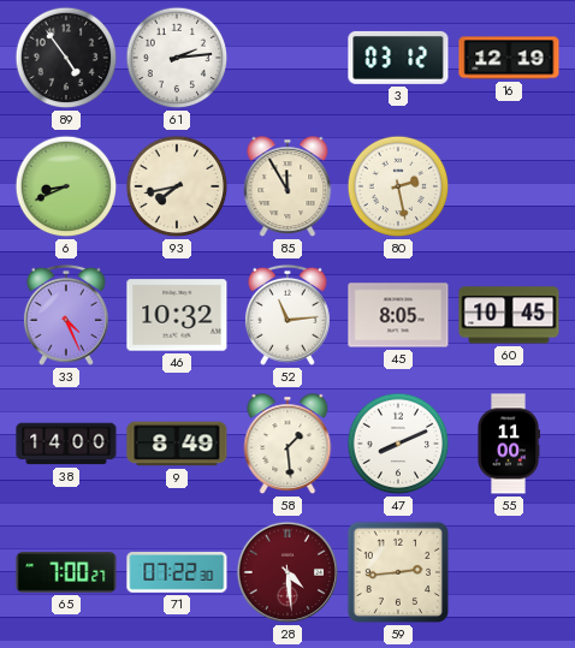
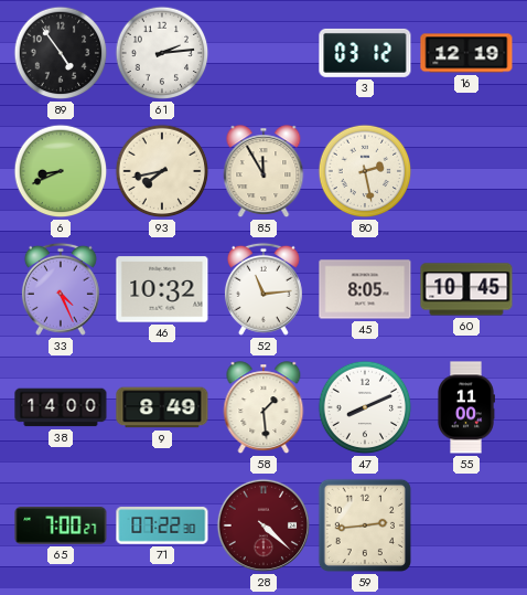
28: 4:29 -> 4:22 (263, 525)
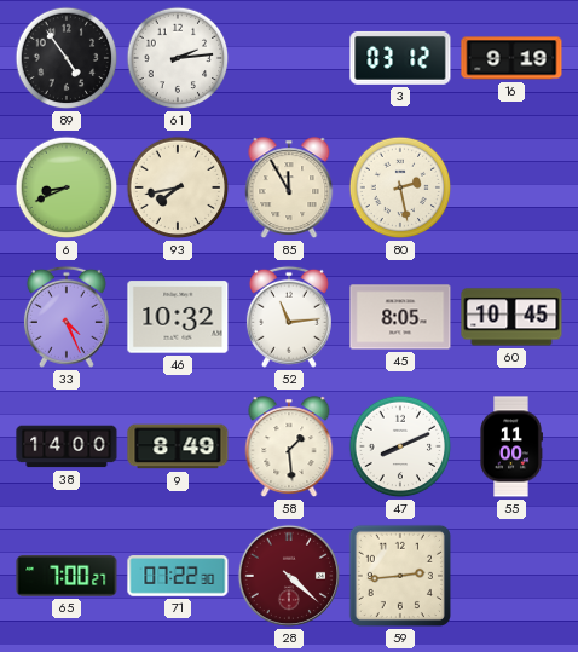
16: 12:19 -> 9:19 (511, 58)
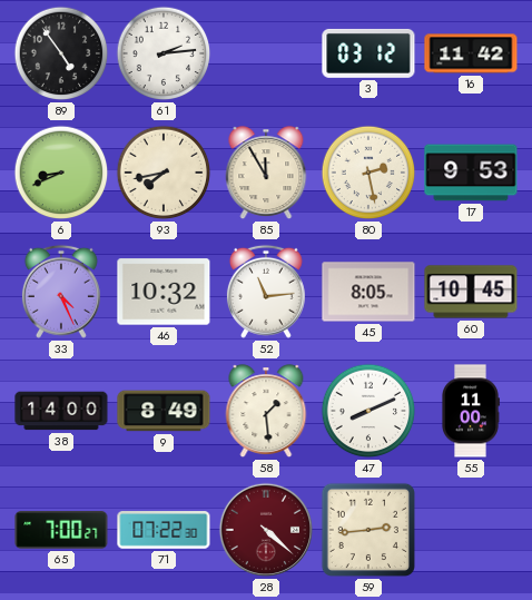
16: 9:19 -> 11:42 (471, 53)
17: none -> 9:53 (471, 173)
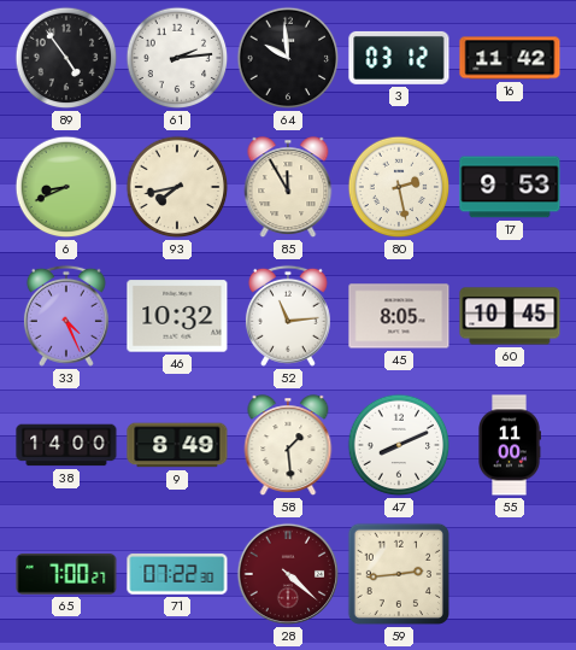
64: none -> 9:59 (288, 58)
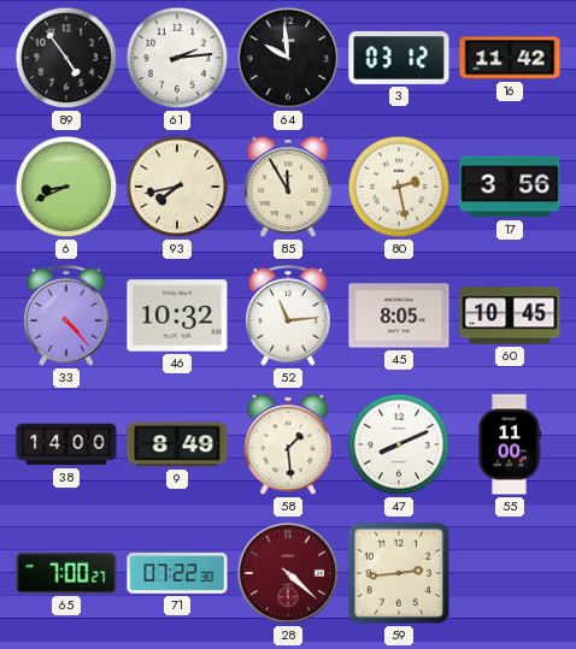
17: 9:53 -> 3:56 (510, 187)
33: 4:26 -> 4:23 (66, 315)
